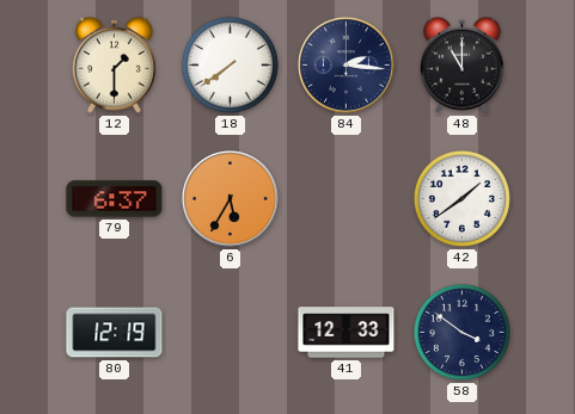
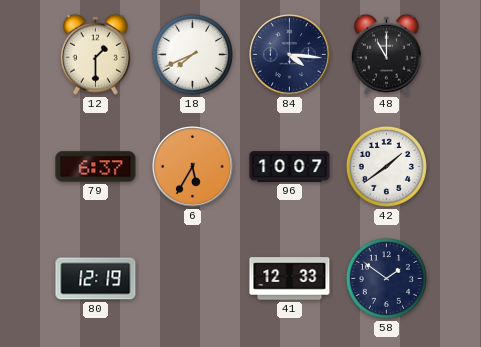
18: 7:39 -> 7:41 (192, 54)
84: 2:16 -> 4:16 (290, 55)
96: none -> 10:07 (290, 167)
58: 3:51 -> 1:51 (386, 278)
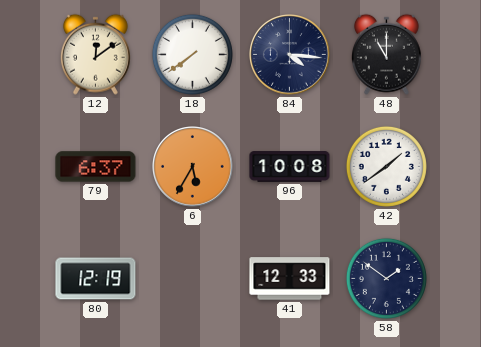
12: 1:30 -> 12:09 (95, 54)
18: 7:41 -> 7:39 (192, 54)
96: 10:07 -> 10:08 (290, 167)
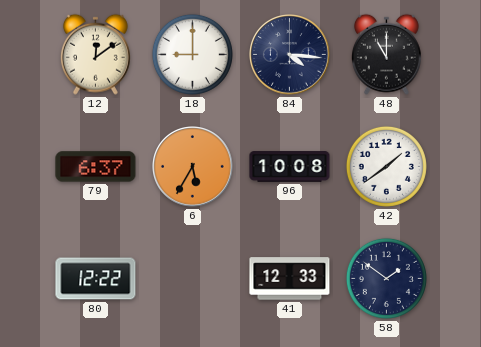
18: 7:39 -> 9:00 (192, 54)
80: 12:19 -> 12:22 (96, 279)
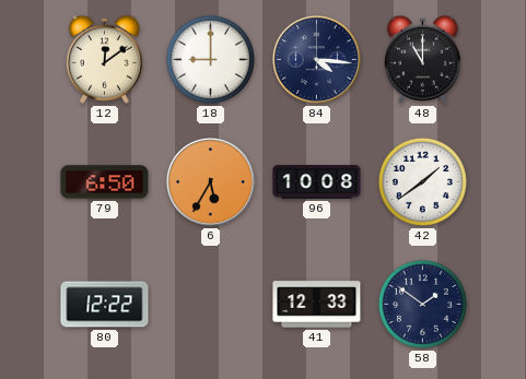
79: 6:37 -> 6:50 (105, 182)
